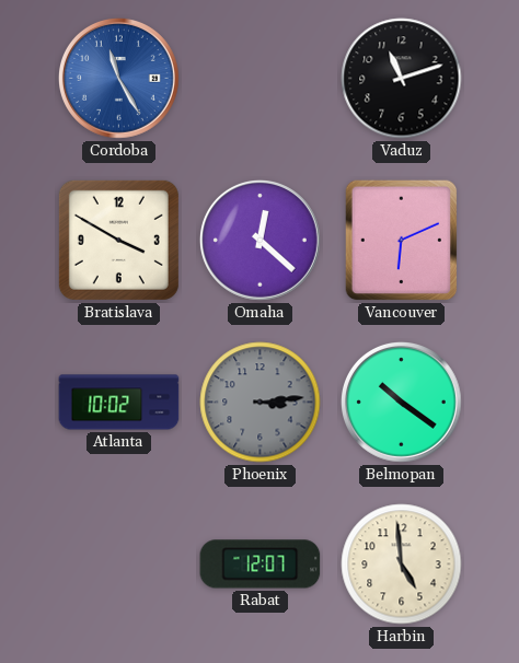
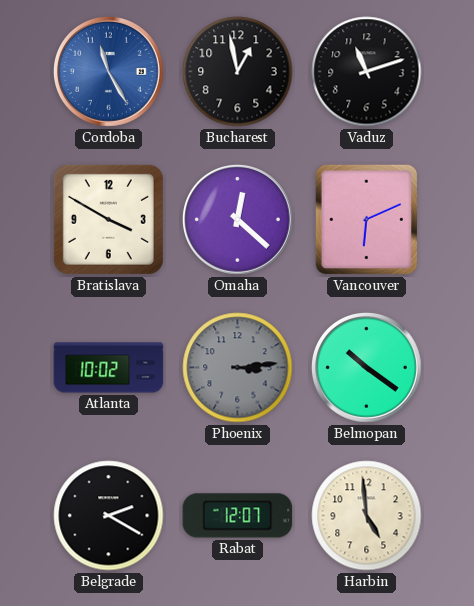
Bucharest: none -> 12:58 (238, 72)
Belgrade: none -> 2:20 (109, 516)
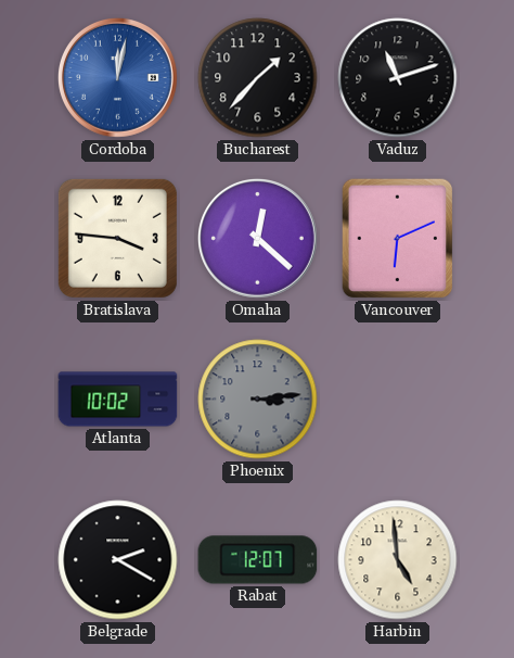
Cordoba: 11:25 -> 12:02 (117, 77)
Bucharest: 12:58 -> 1:37 (258, 78)
Bratislava: 3:50 -> 3:46 (117, 238)
Belmopan: 10:21 -> none (366, 367)
